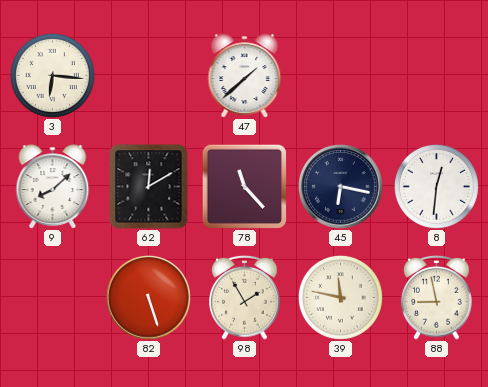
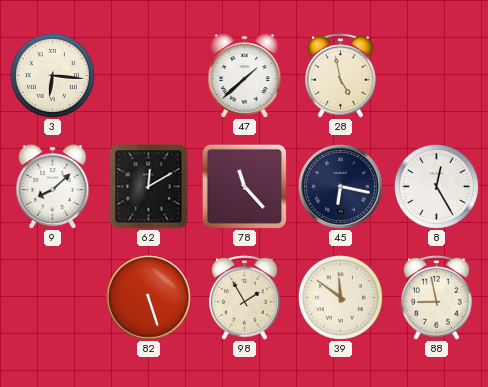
28: none -> 4:58 (341, 75)
8: 12:31 -> 12:25 (436, 186)
39: 11:47 -> 11:51 (340, 297)
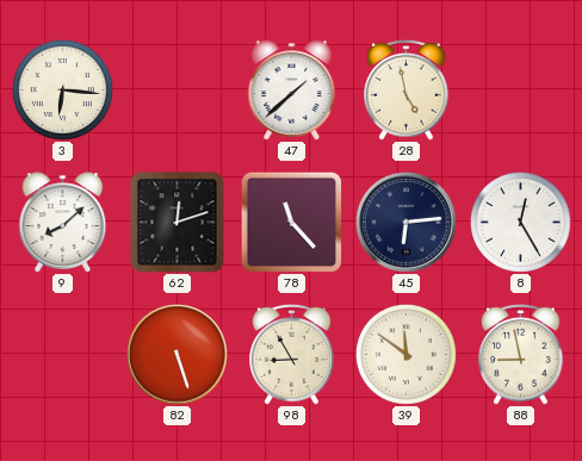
62: 12:10 -> 12:12 (178, 223)
45: 6:17 -> 6:14 (407, 223)
98: 1:55 -> 8:55 (292, 354)
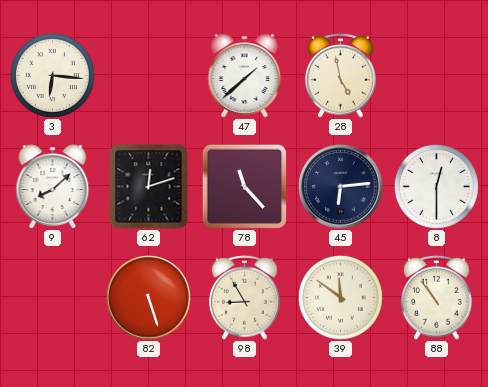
8: 12:25 -> 12:30 (436, 186)
88: 8:58 -> 10:54 (437, 297)
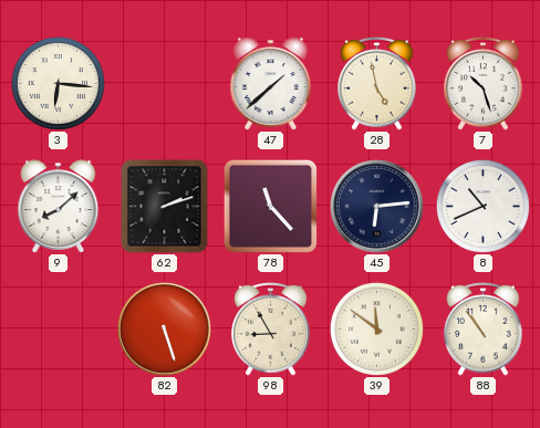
7: none -> 10:27 (484, 83)
62: 12:12 -> 2:12 (165, 207)
8: 12:30 -> 10:41 (482, 206)
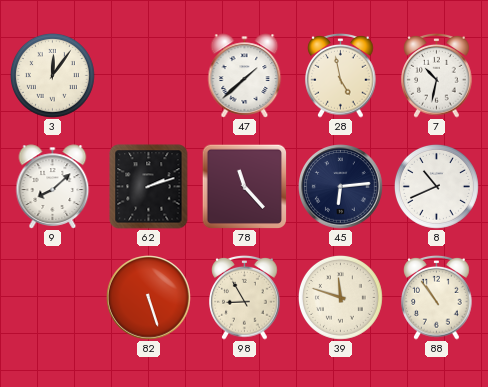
3: 6:16 -> 12:06 (52, 75)
7: 10:27 -> 10:32 (437, 75)
39: 11:51 -> 11:48 (340, 297)
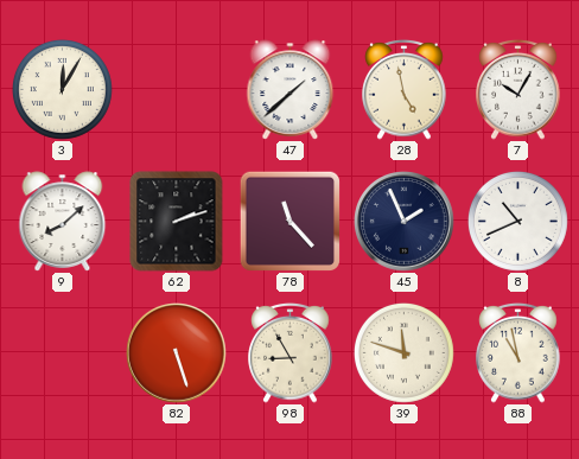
3: 12:06 -> 12:05 (62, 89)
7: 10:32 -> 10:05 (518, 89)
45: 6:14 -> 1:56 (405, 222)
88: 10:54 -> 10:58 (518, 352)
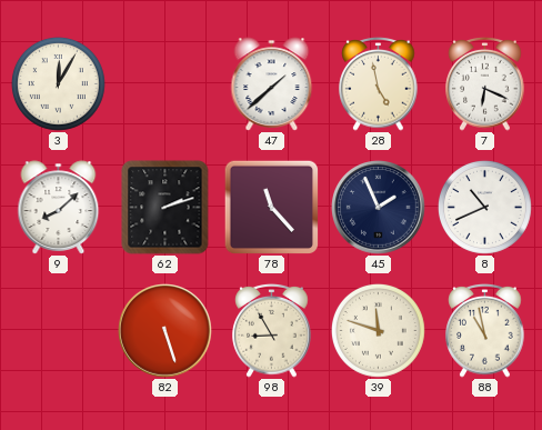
7: 10:05 -> 6:19 (485, 83)
